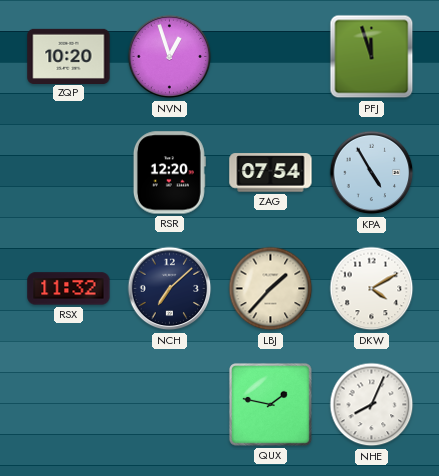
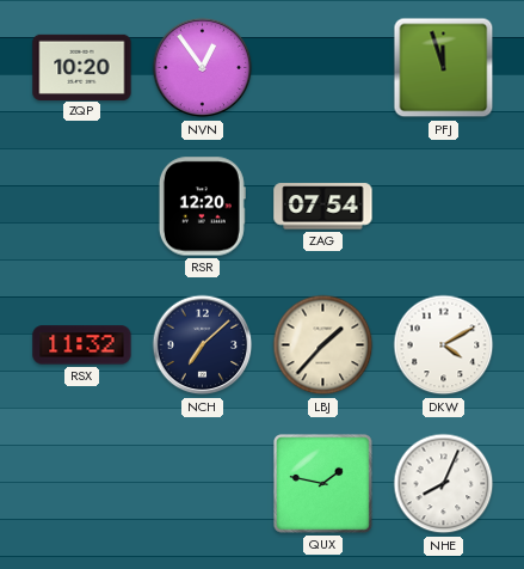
NVN: 12:57 -> 12:54 (203, 68)
KPA: 4:55 -> none (372, 173)
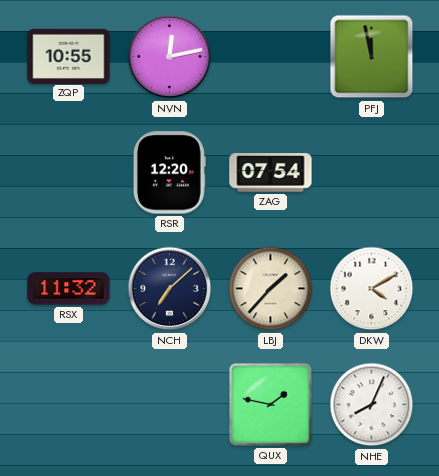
ZQP: 10:20 -> 10:55 (69, 56)
NVN: 12:54 -> 12:13 (170, 57)
PFJ: 11:57 -> 11:58 (372, 57)
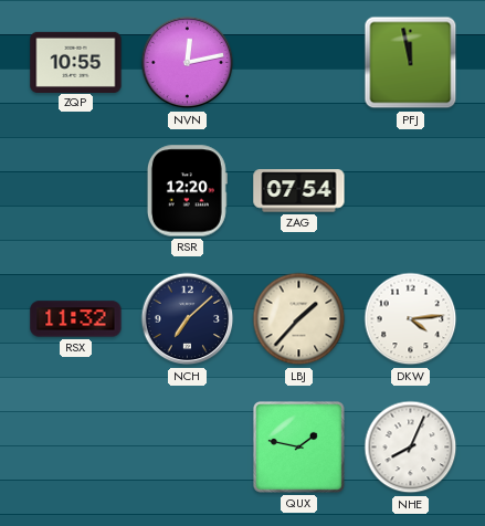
DKW: 4:10 -> 4:14 (411, 319)
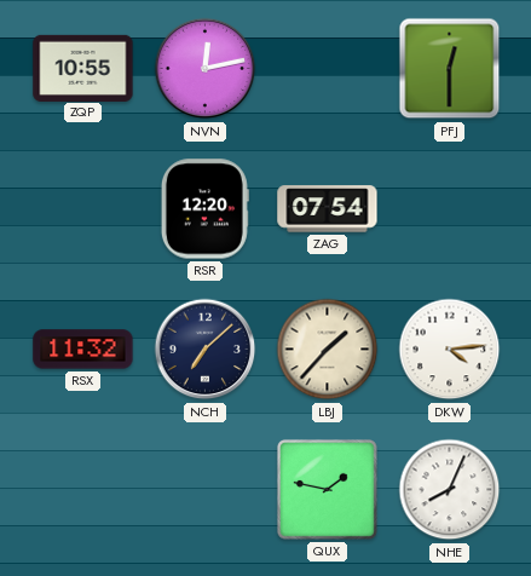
PFJ: 11:58 -> 12:30 (450, 69)
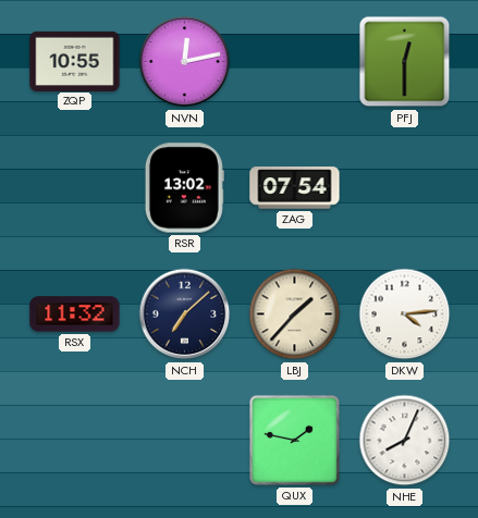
RSR: 12:20 -> 13:02 (184, 188)
